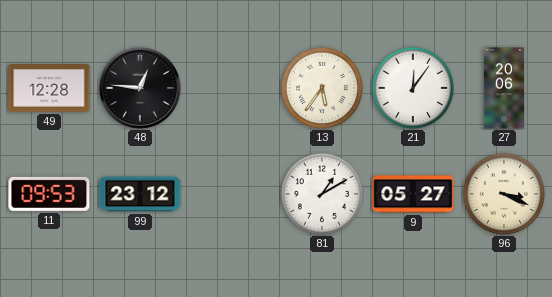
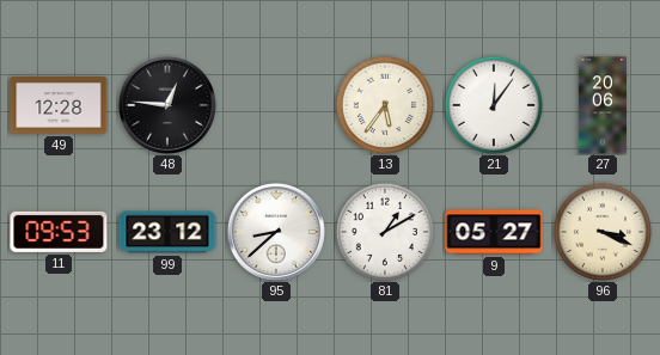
95: none -> 8:38 (276, 232)
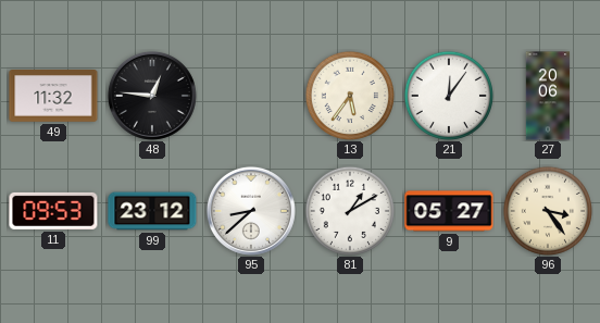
49: 12:28 -> 11:32 (53, 96)
96: 3:19 -> 3:24 (548, 211)
